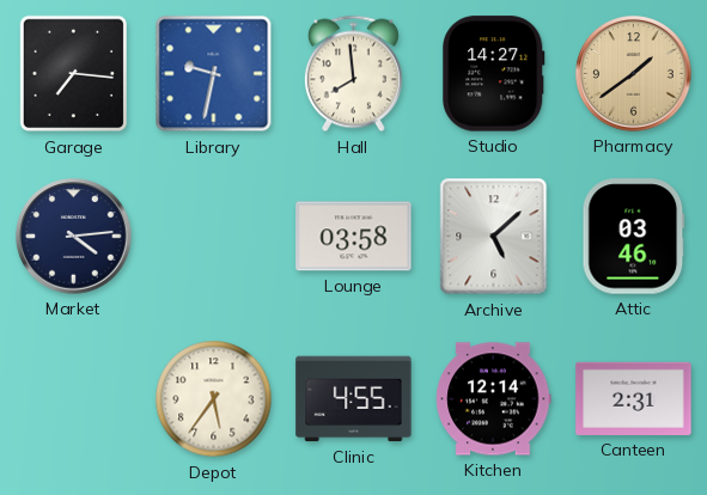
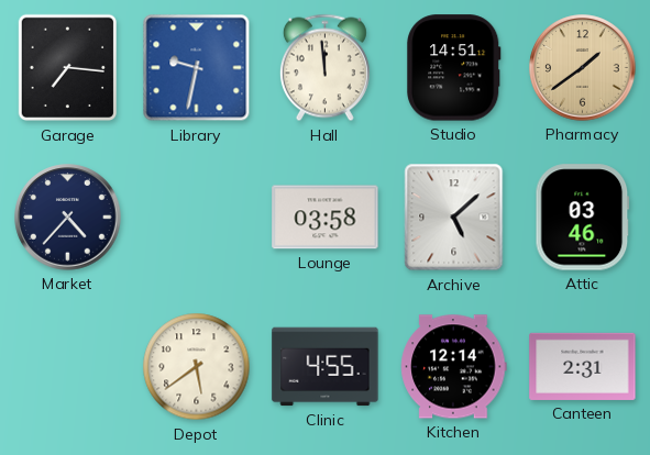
Hall: 7:59 -> 11:59 (324, 68)
Studio: 14:27 -> 14:51 (454, 68)
Market: 4:14 -> 4:37 (68, 218)
Depot: 5:36 -> 5:39 (197, 367)
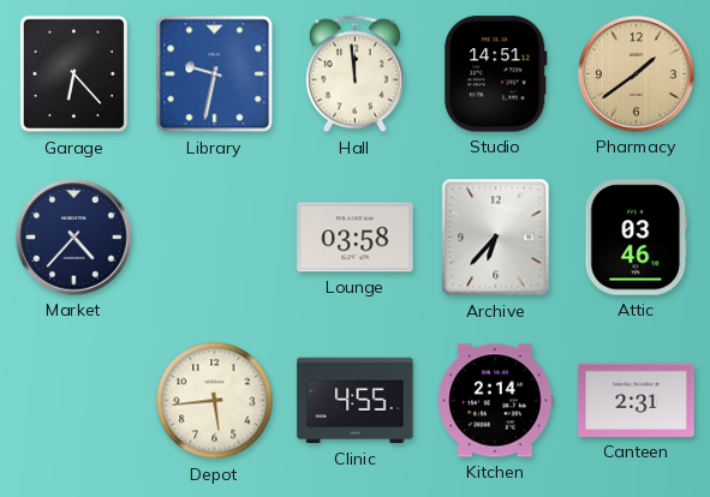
Garage: 7:16 -> 6:23 (73, 74)
Archive: 5:08 -> 6:37 (496, 238)
Depot: 5:39 -> 5:44 (215, 401)
Kitchen: 12:14 -> 2:14 (496, 401)
